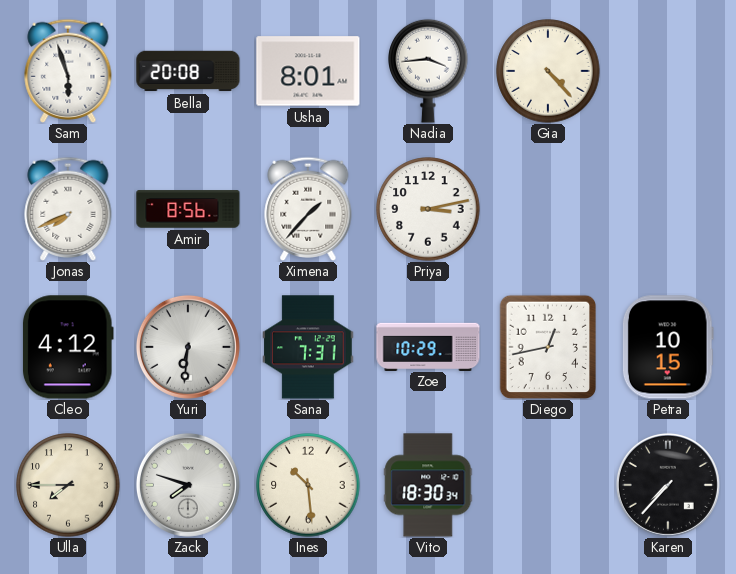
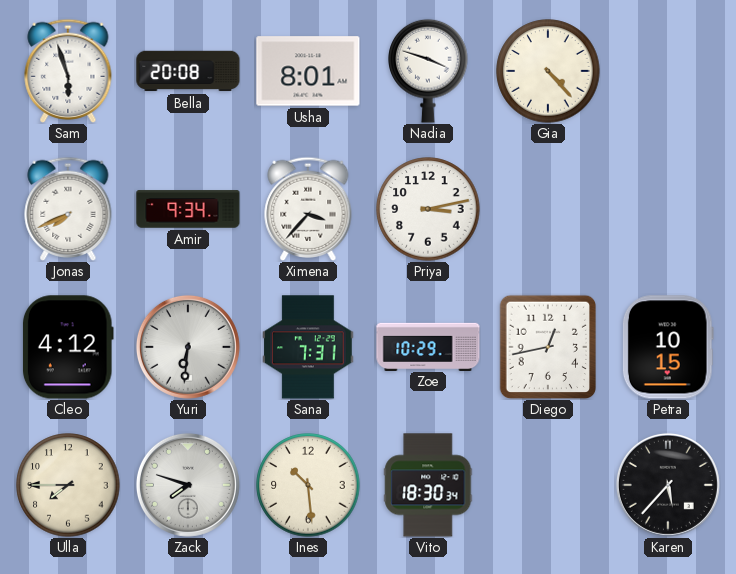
Nadia: 3:44 -> 3:48 (428, 71)
Amir: 8:56 -> 9:34 (188, 209)
Ximena: 1:37 -> 3:37 (308, 209)
Karen: 7:37 -> 5:37 (668, 485)
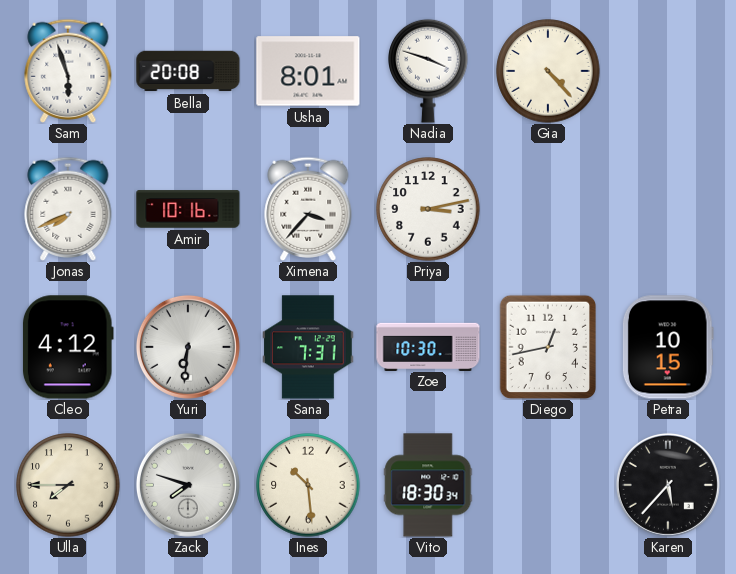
Amir: 9:34 -> 10:16 (188, 209)
Zoe: 10:29 -> 10:30 (428, 346)
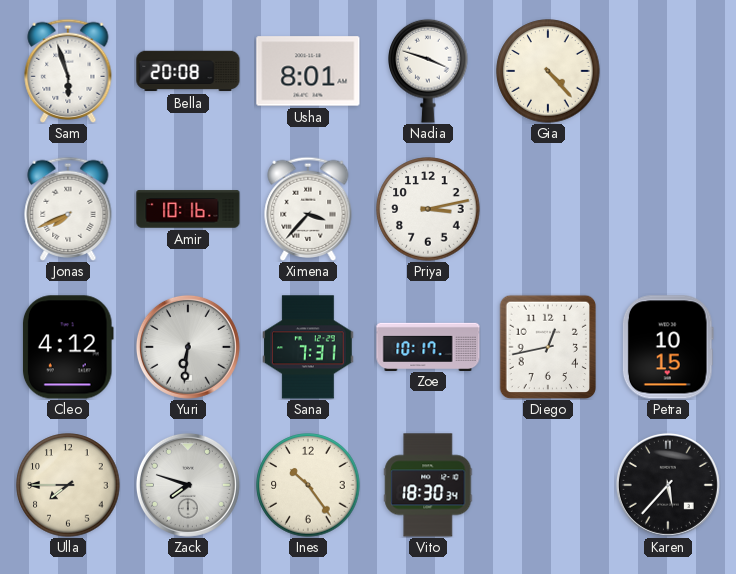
Zoe: 10:30 -> 10:17 (428, 346)
Ines: 10:29 -> 10:24 (308, 485)
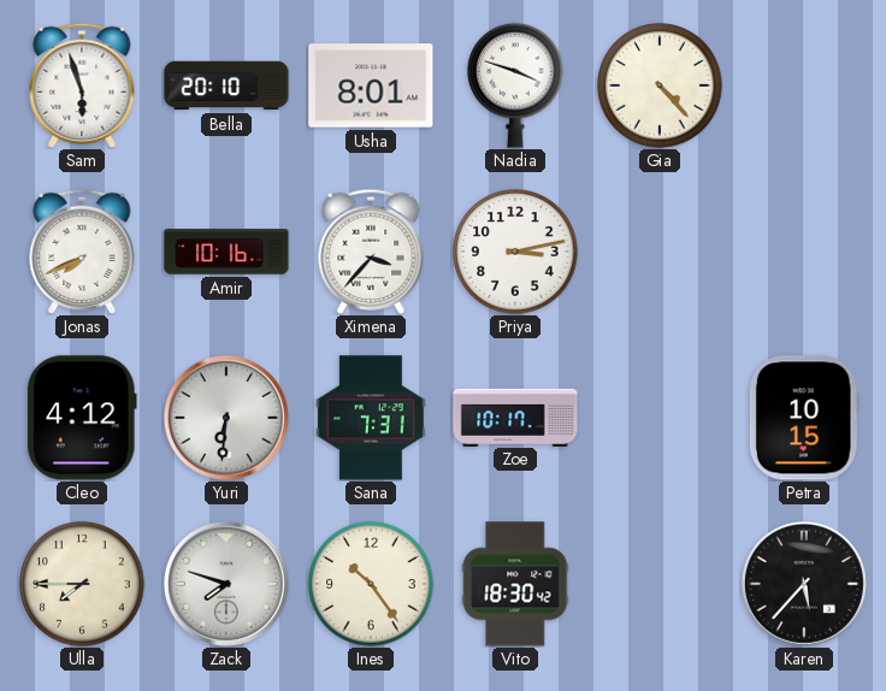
Bella: 20:08 -> 20:10 (226, 85)
Diego: 12:43 -> none (548, 347)
Vito: 18:30:34 -> 18:30:42 (515, 584)
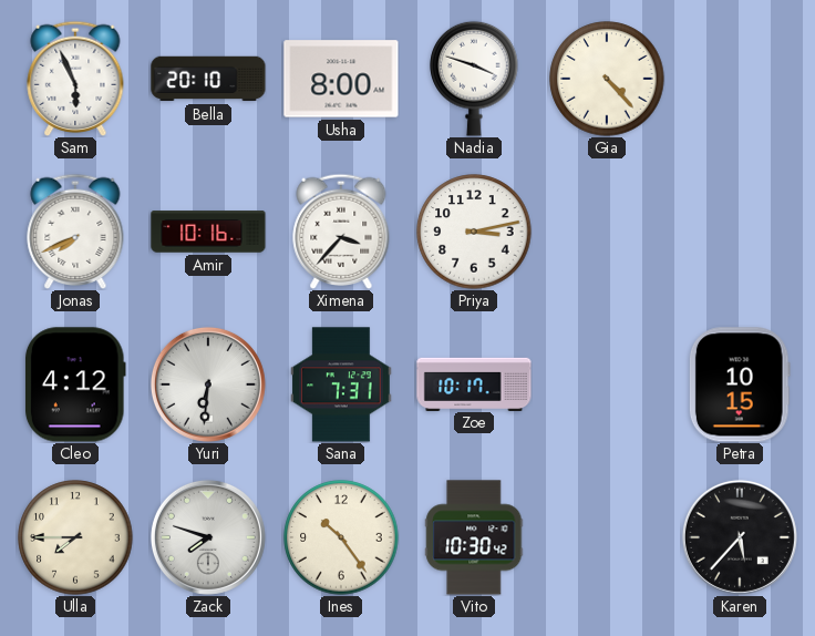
Sam: 5:57 -> 5:56 (75, 79)
Usha: 8:01 -> 8:00 (341, 79)
Vito: 18:30 -> 10:30 (474, 537)
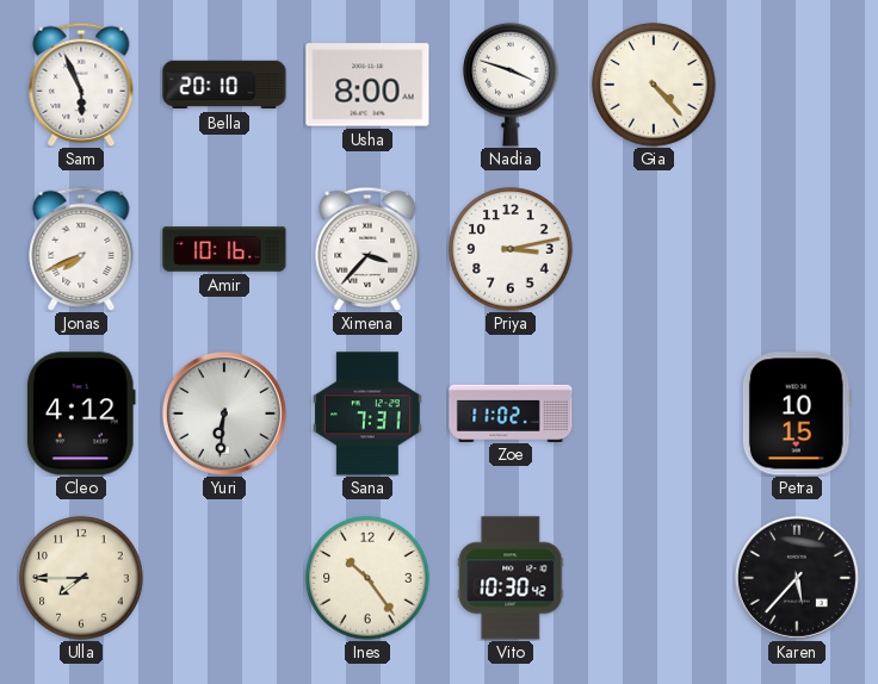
Zoe: 10:17 -> 11:02 (511, 412)
Zack: 7:48 -> none (208, 537)
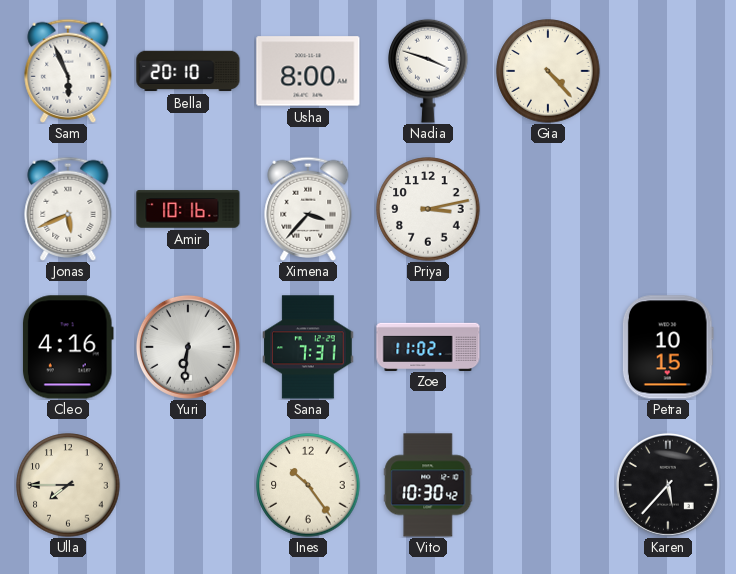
Jonas: 7:41 -> 5:41 (68, 209)
Cleo: 4:12 -> 4:16 (68, 347)
